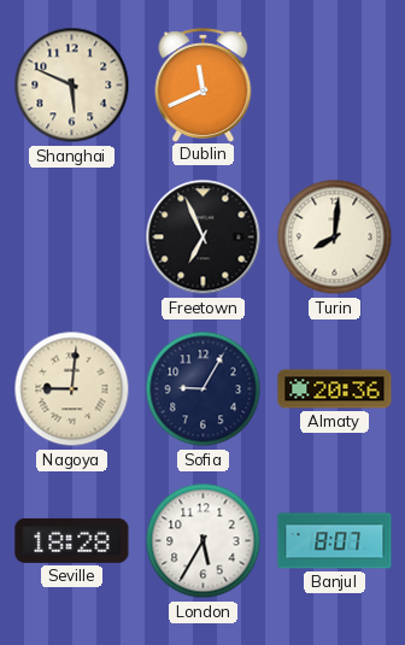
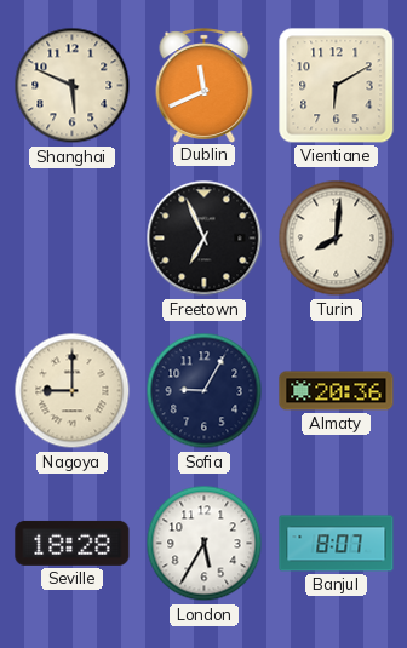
Vientiane: none -> 6:10 (337, 86)
Nagoya: 9:01 -> 9:00 (73, 391)
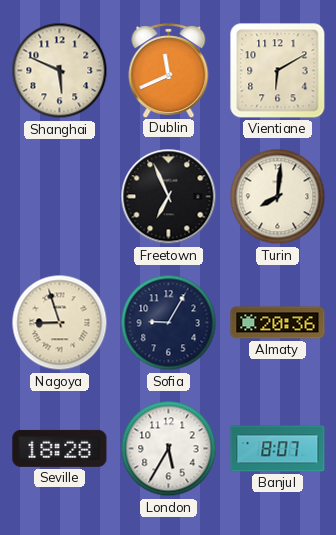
Nagoya: 9:00 -> 8:57 (60, 323)
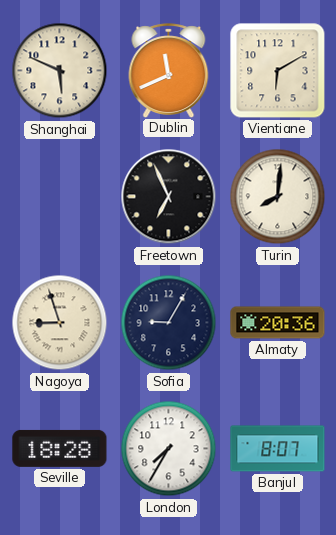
London: 5:35 -> 7:35 (169, 449)
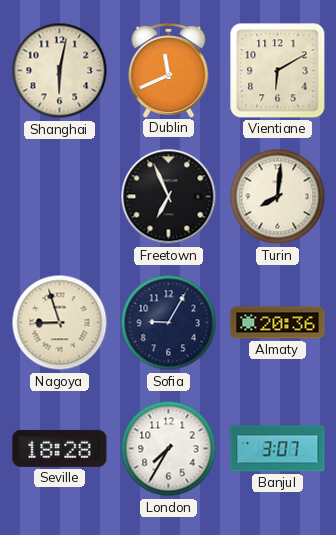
Shanghai: 5:49 -> 6:02 (60, 71)
Banjul: 8:07 -> 3:07 (278, 449)
